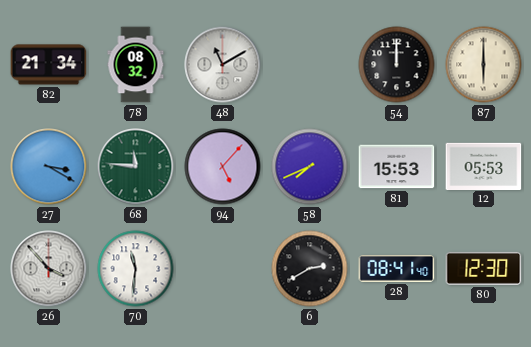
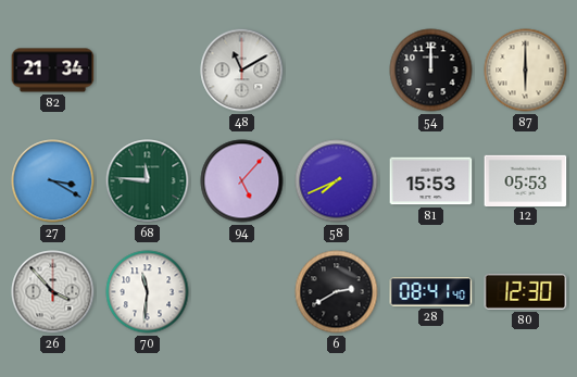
78: 08:32 -> none (136, 65)
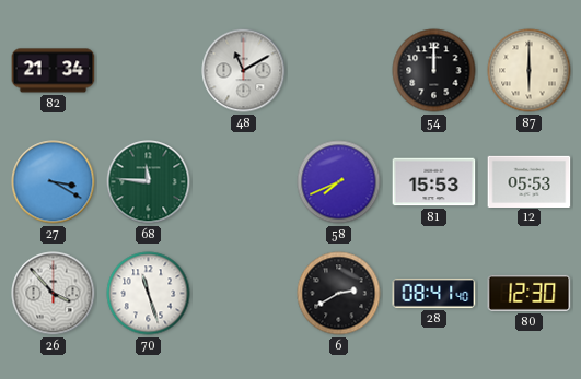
94: 5:07 -> none (242, 181)
70: 11:31 -> 11:27 (149, 294)
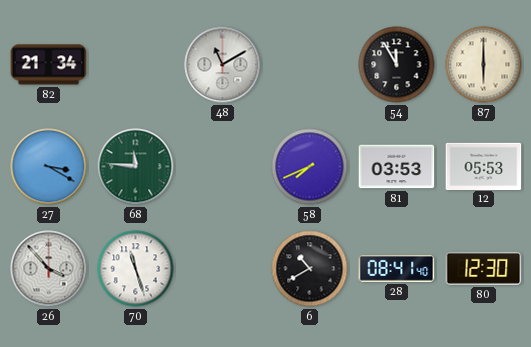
54: 12:00 -> 11:55 (397, 65)
81: 15:53 -> 03:53 (397, 167)
6: 2:40 -> 10:40 (310, 269)
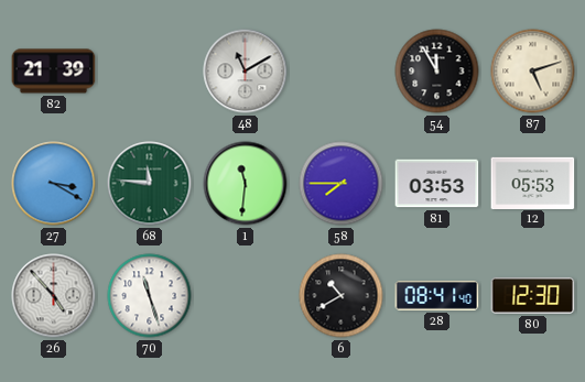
82: 21:34 -> 21:39 (54, 72)
87: 6:00 -> 5:12 (533, 72)
1: none -> 11:31 (246, 184)
58: 7:41 -> 7:45 (342, 184)
26: 3:53 -> 4:53 (54, 296)
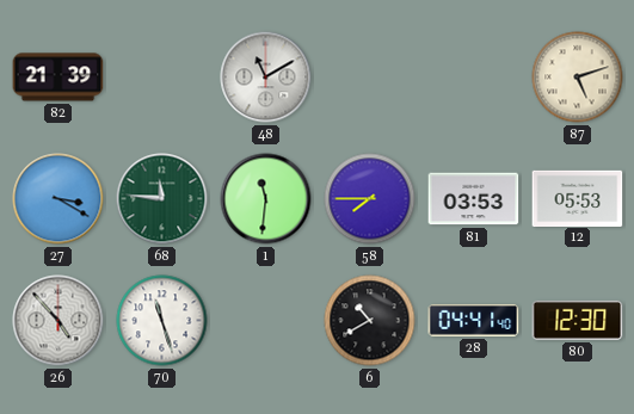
54: 11:55 -> none (437, 72)
28: 08:41 -> 04:41 (474, 320)
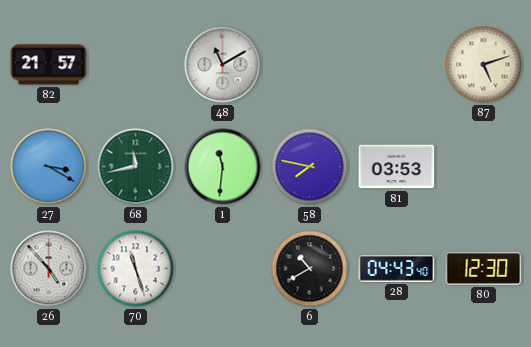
82: 21:39 -> 21:57 (49, 65)
68: 11:46 -> 11:43 (136, 167)
58: 7:45 -> 7:47 (310, 167)
12: 05:53 -> none (578, 198)
28: 04:41 -> 04:43 (397, 268)
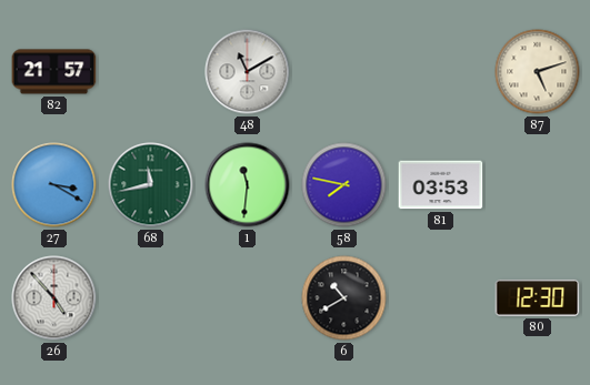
70: 11:27 -> none (136, 269)
28: 04:43 -> none (397, 268)
